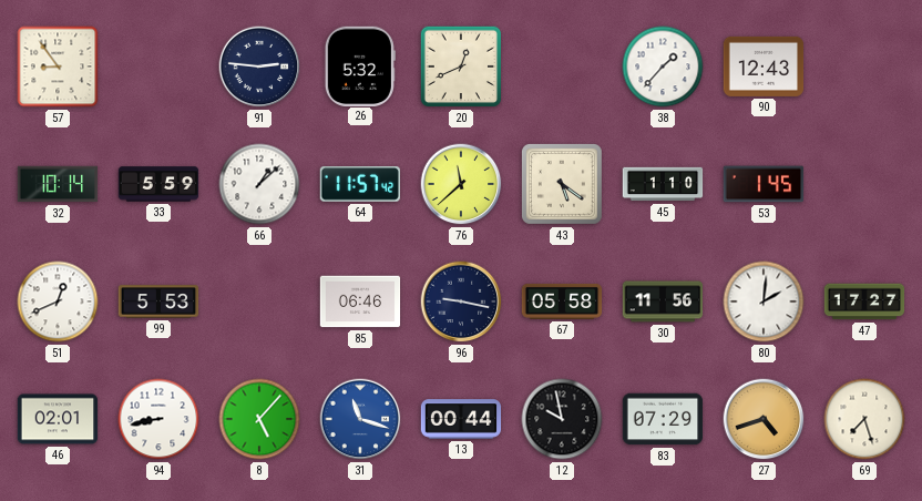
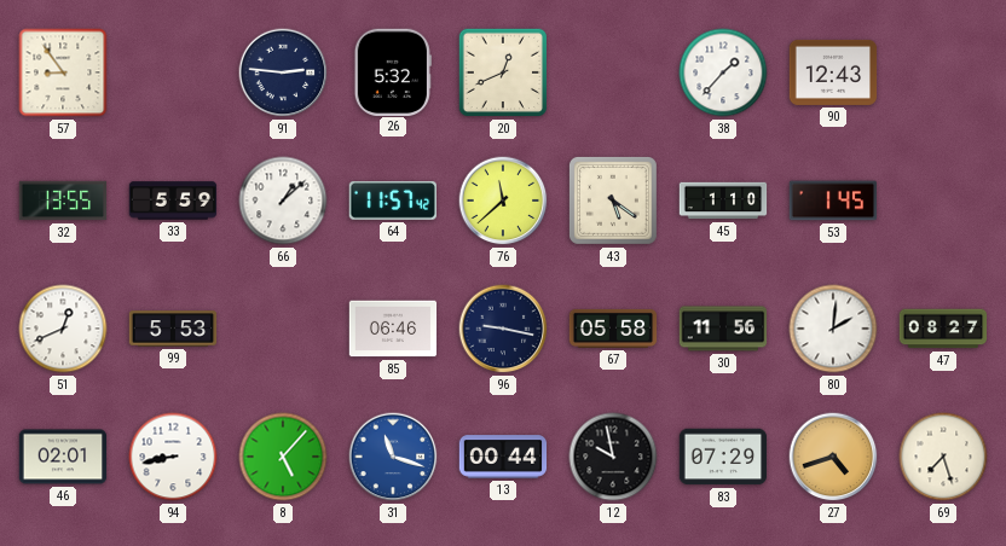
32: 10:14 -> 13:55 (63, 201)
47: 17:27 -> 08:27 (943, 329)
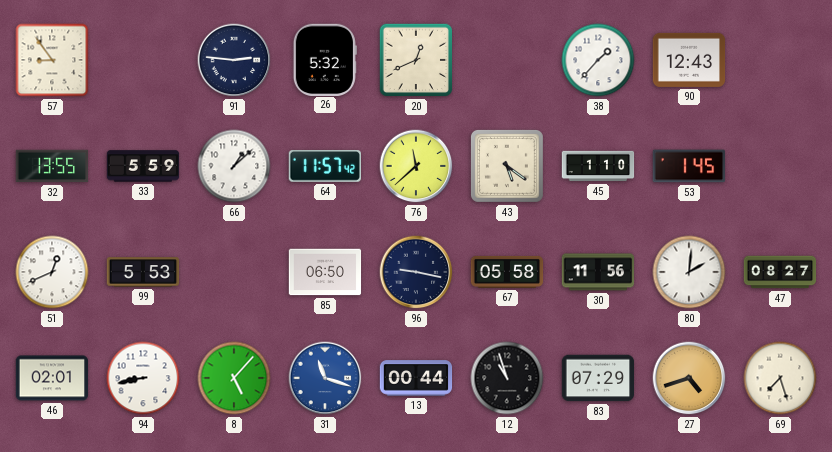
85: 06:46 -> 06:50 (325, 272)
12: 9:58 -> 10:57 (507, 378)
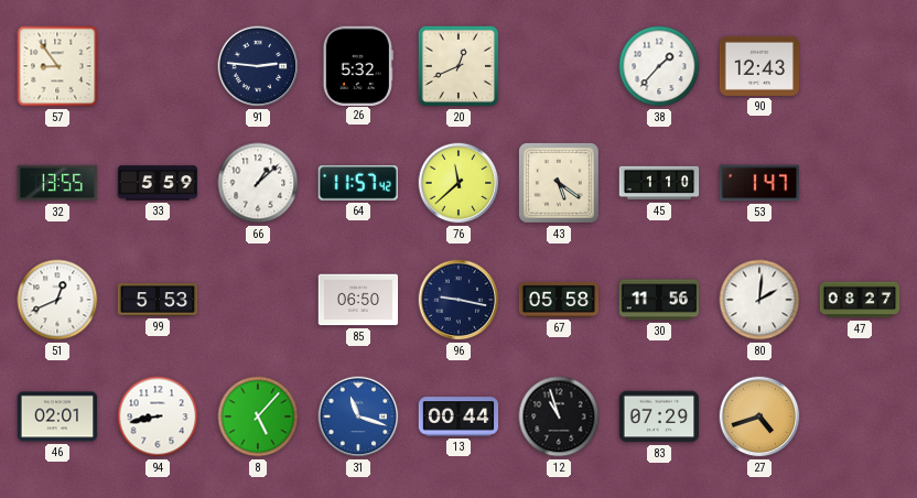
53: 1:45 -> 1:47 (759, 183)
69: 7:27 -> none (780, 378)
